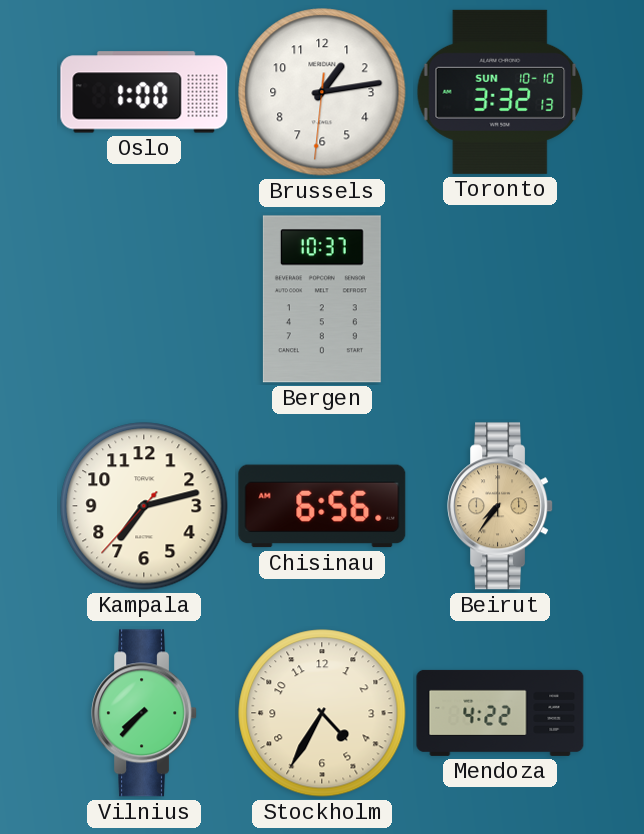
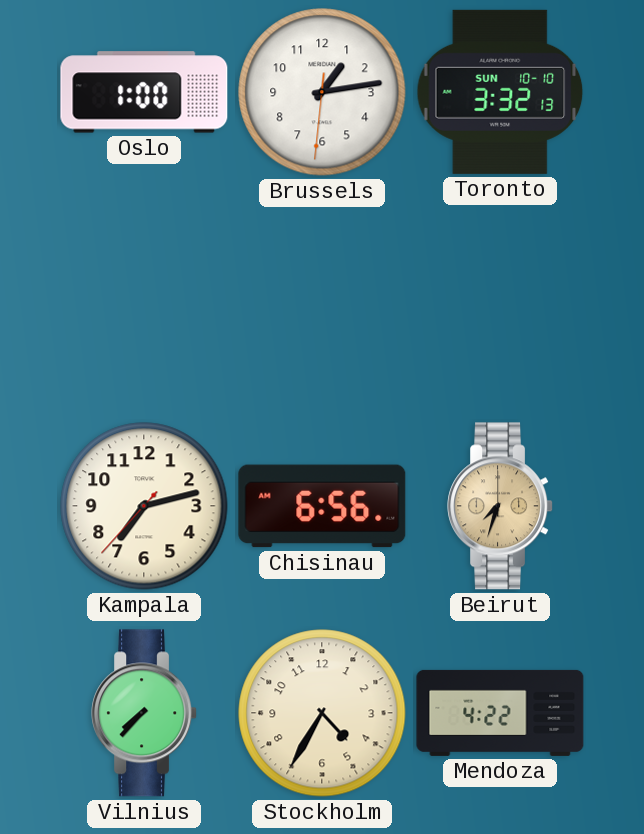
Bergen: 10:37 -> none (322, 299)
Beirut: 7:36 -> 7:33 (501, 506)
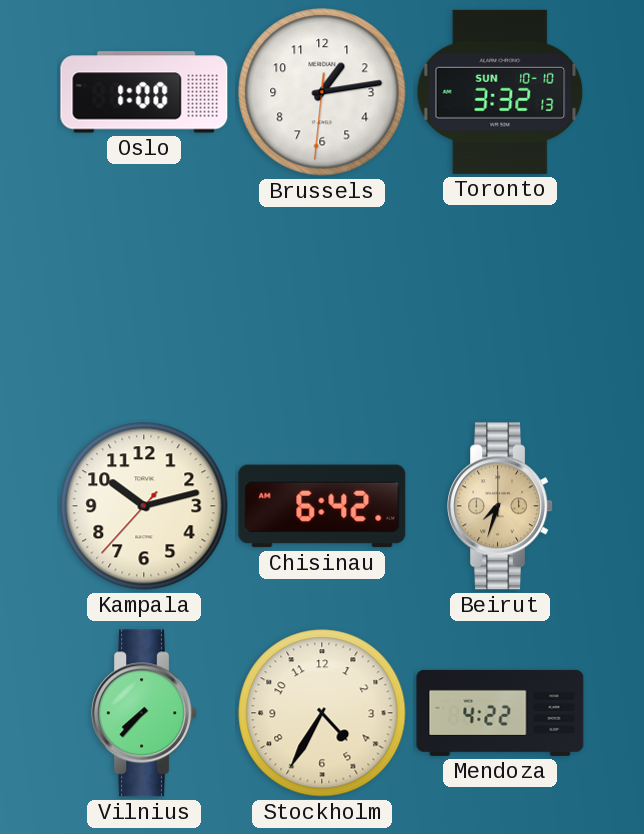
Kampala: 7:12 -> 10:12 (144, 506)
Chisinau: 6:56 -> 6:42 (322, 506)
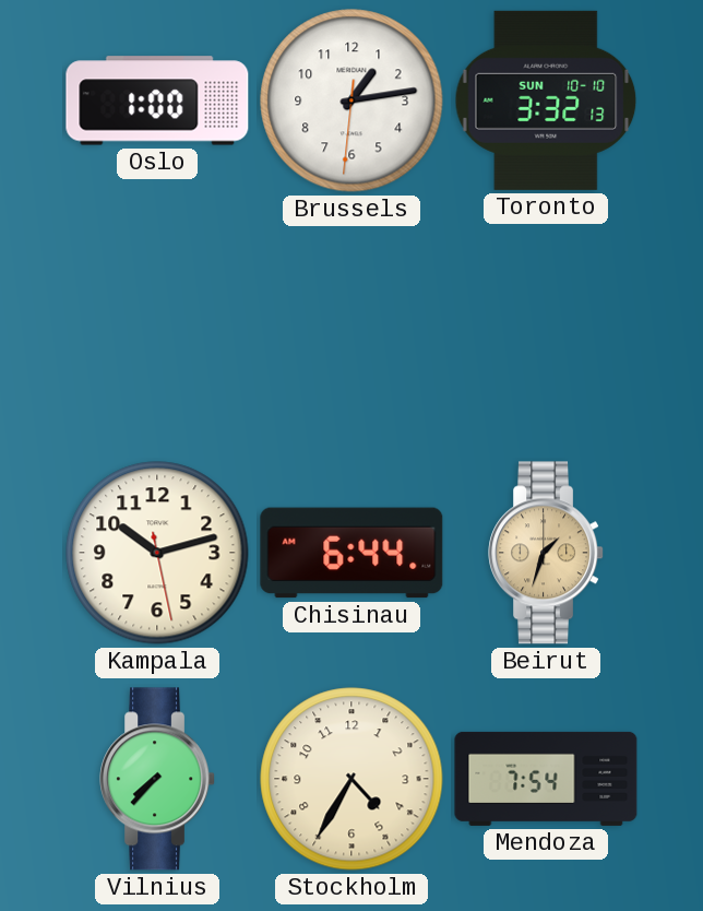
Kampala: 10:12:37 -> 10:12:28 (157, 553)
Chisinau: 6:42 -> 6:44 (352, 553)
Beirut: 7:33 -> 1:33 (547, 553)
Mendoza: 4:22 -> 7:54 (546, 779)
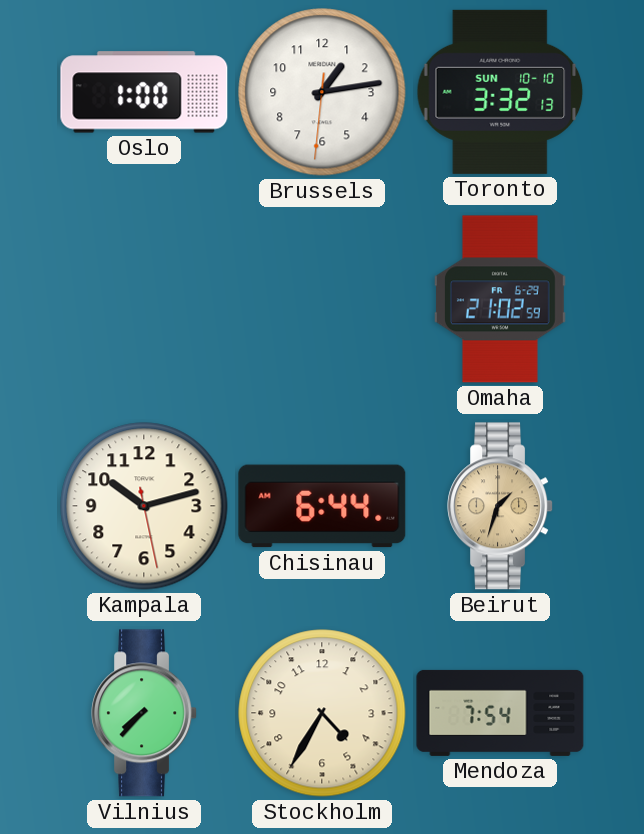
Omaha: none -> 21:02 (500, 299)
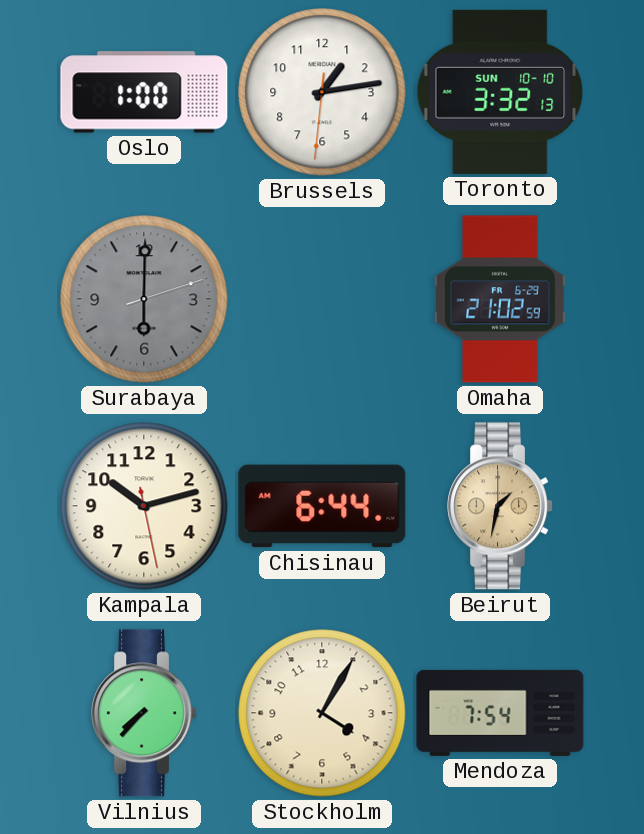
Surabaya: none -> 6:00 (144, 299)
Beirut: 1:33 -> 1:32 (501, 506)
Stockholm: 4:35 -> 4:05 (322, 713)
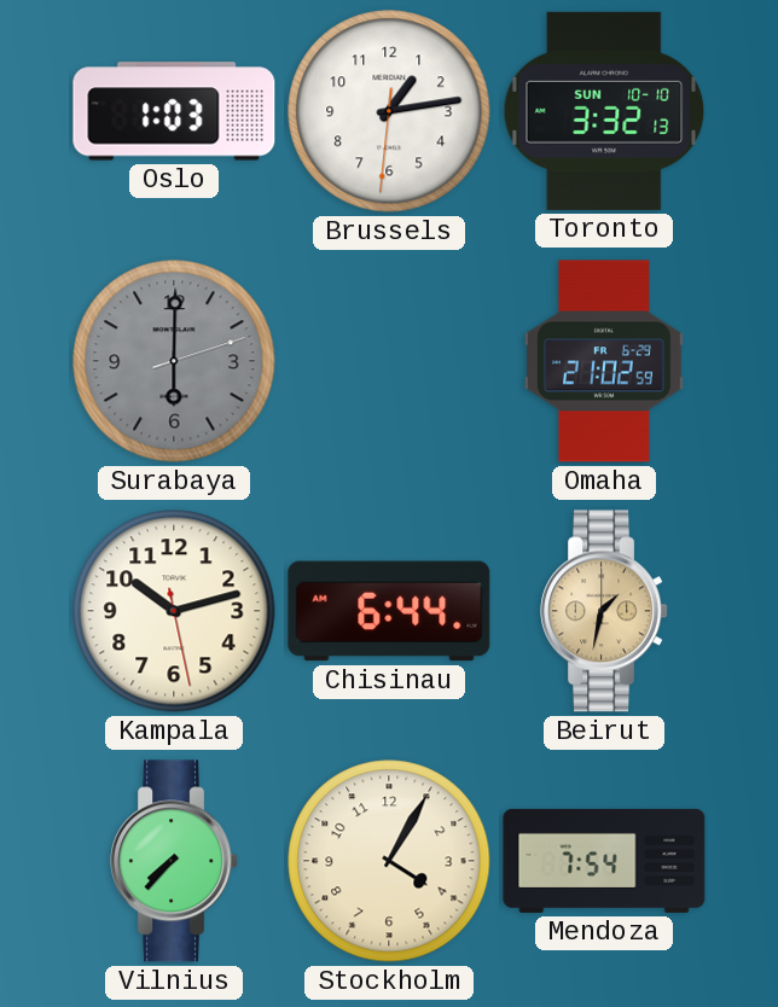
Oslo: 1:00 -> 1:03 (174, 111)
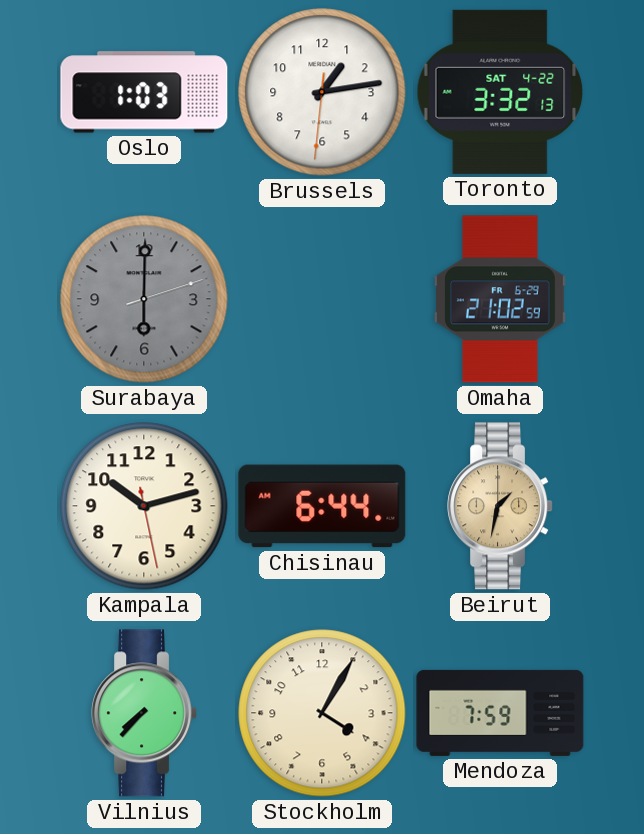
Toronto date: SUN 10-10 -> SAT 4-22 (500, 92)
Mendoza: 7:54 -> 7:59 (500, 713)
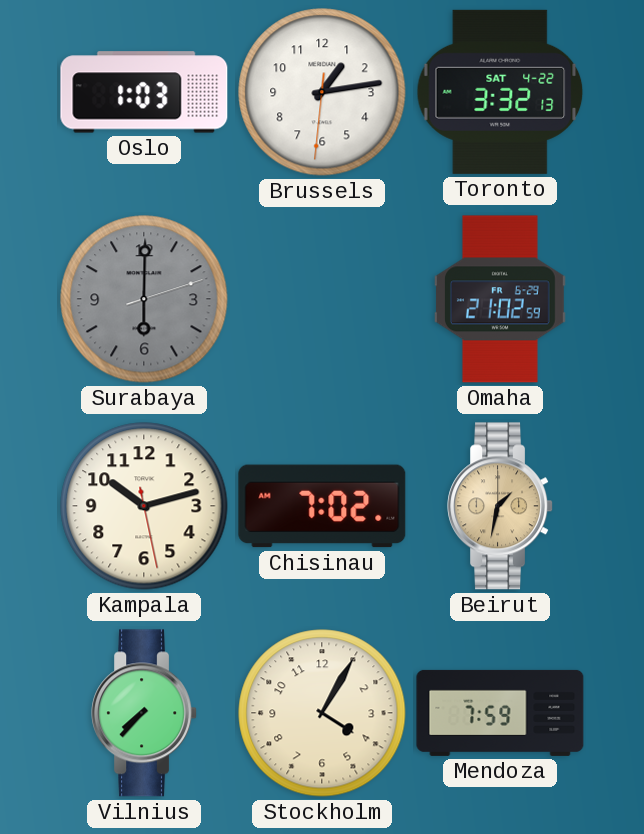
Chisinau: 6:44 -> 7:02 (322, 506)
